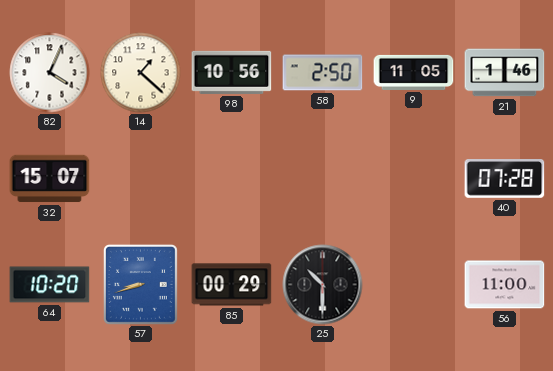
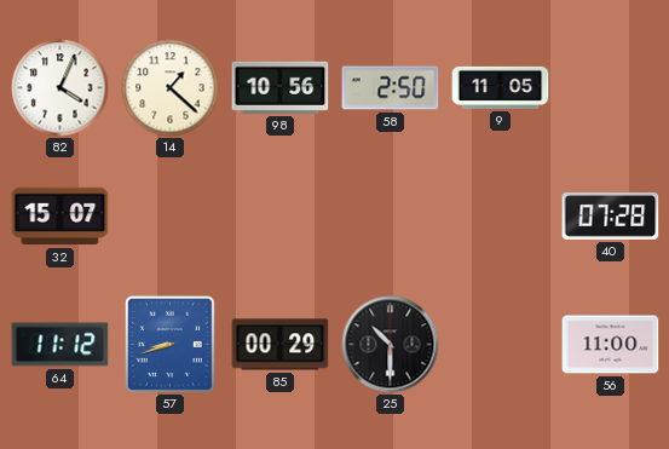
21: 1:46 -> none (505, 73)
64: 10:20 -> 11:12 (60, 345)
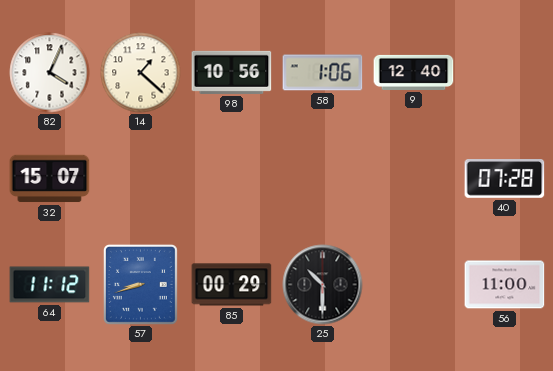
58: 2:50 -> 1:06 (323, 73)
9: 11:05 -> 12:40 (414, 72)
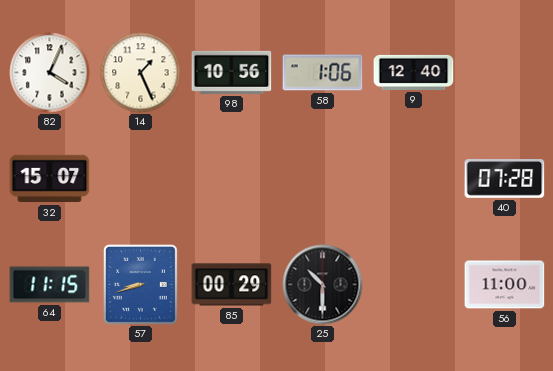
14: 1:22 -> 1:26 (141, 73)
64: 11:12 -> 11:15 (50, 285)
